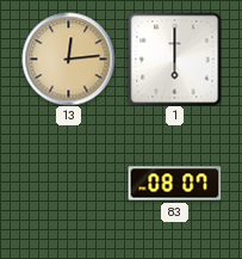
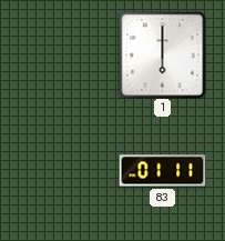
13: 12:14 -> none (68, 58)
83: 08:07 -> 01:11 (162, 171)
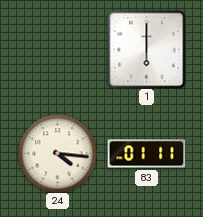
24: none -> 4:16 (57, 153)
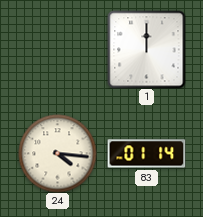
1: 6:00 -> 12:00 (146, 49)
83: 01:11 -> 01:14 (146, 154)
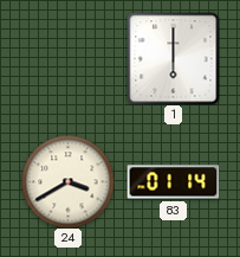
1: 12:00 -> 6:00 (173, 58)
24: 4:16 -> 3:40 (67, 181)
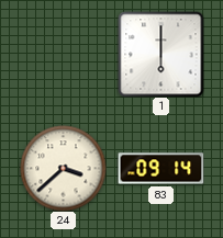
24: 3:40 -> 3:38 (63, 168)
83: 01:14 -> 09:14 (160, 169)
